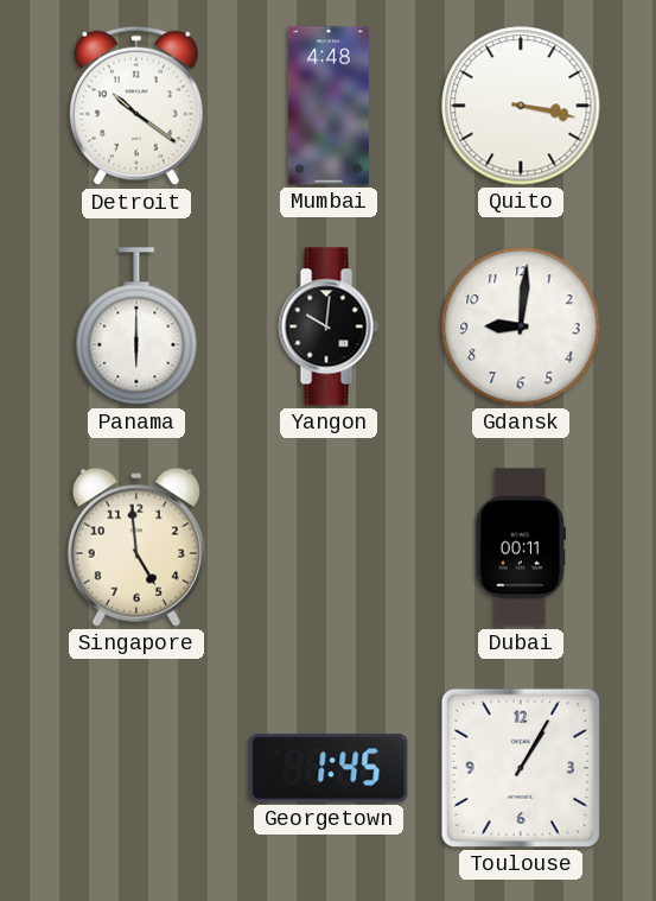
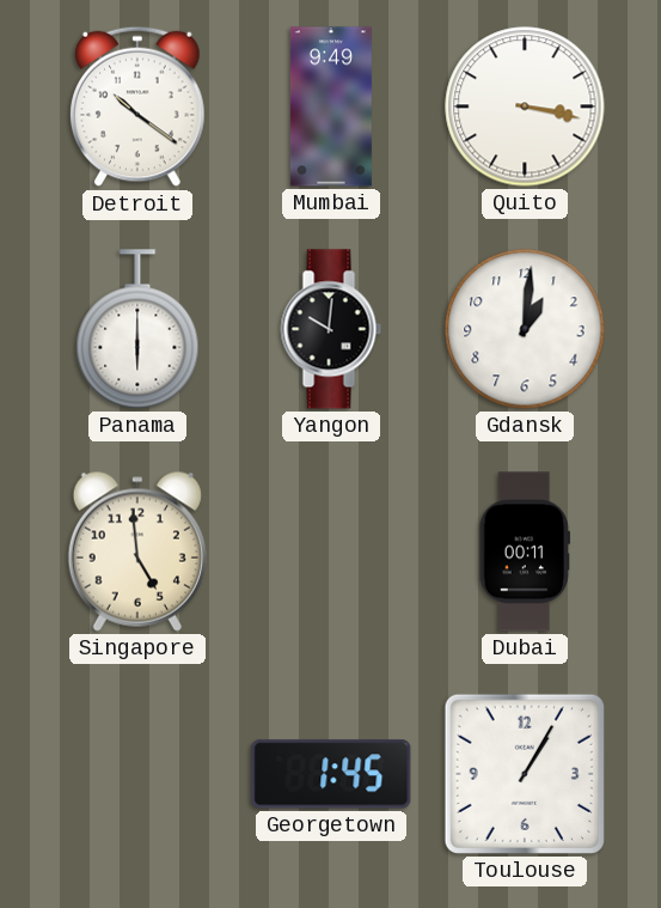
Mumbai: 4:48 -> 9:49 (331, 106)
Gdansk: 9:01 -> 1:01 (525, 329)
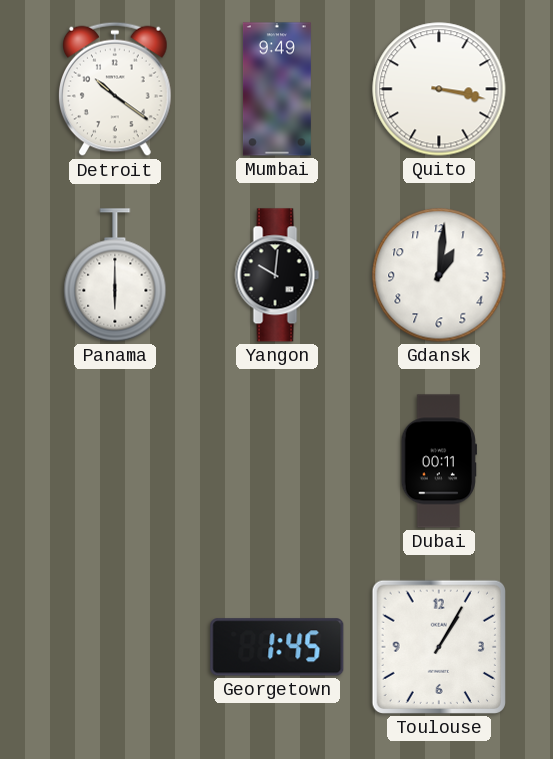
Singapore: 4:59 -> none (137, 551)
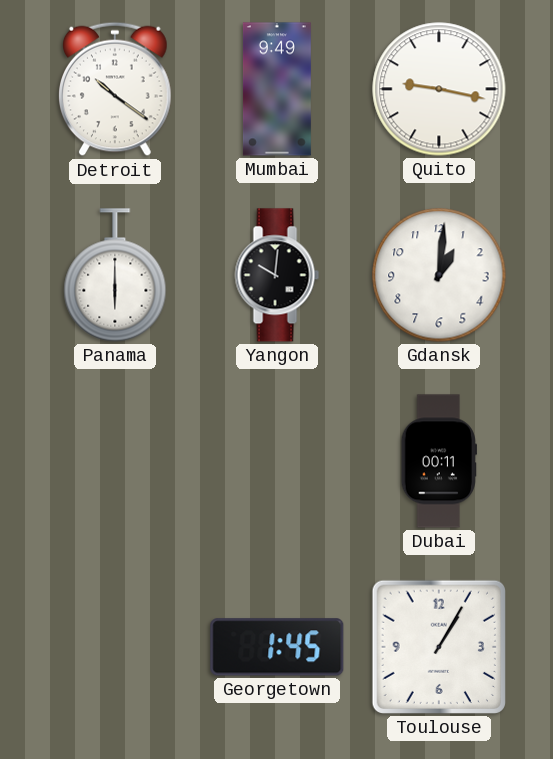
Quito: 3:17 -> 9:17 (439, 89)
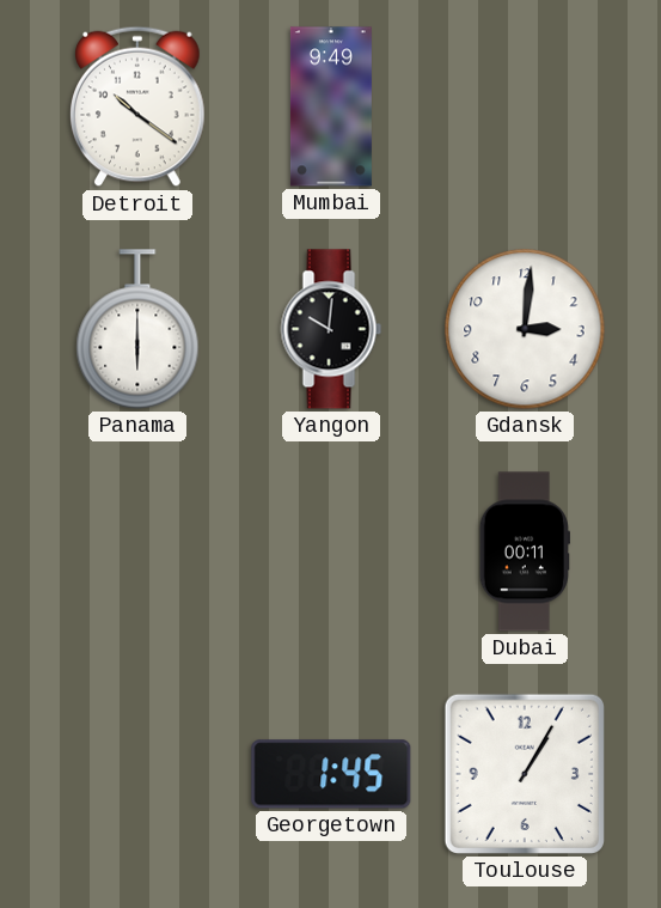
Quito: 9:17 -> none (439, 89)
Gdansk: 1:01 -> 3:01 (525, 329)
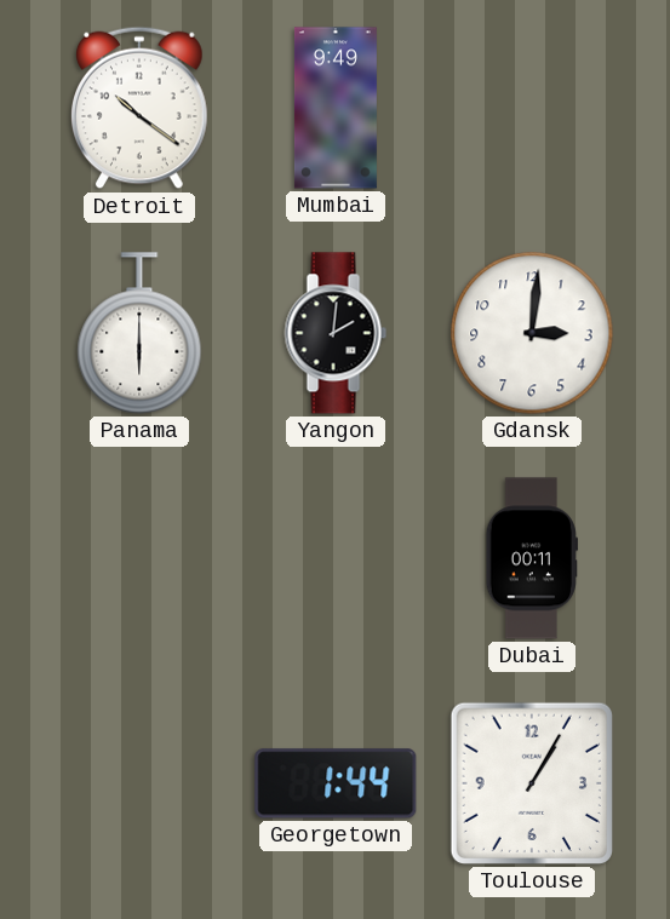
Yangon: 10:01 -> 2:01 (336, 333)
Georgetown: 1:45 -> 1:44 (336, 783)
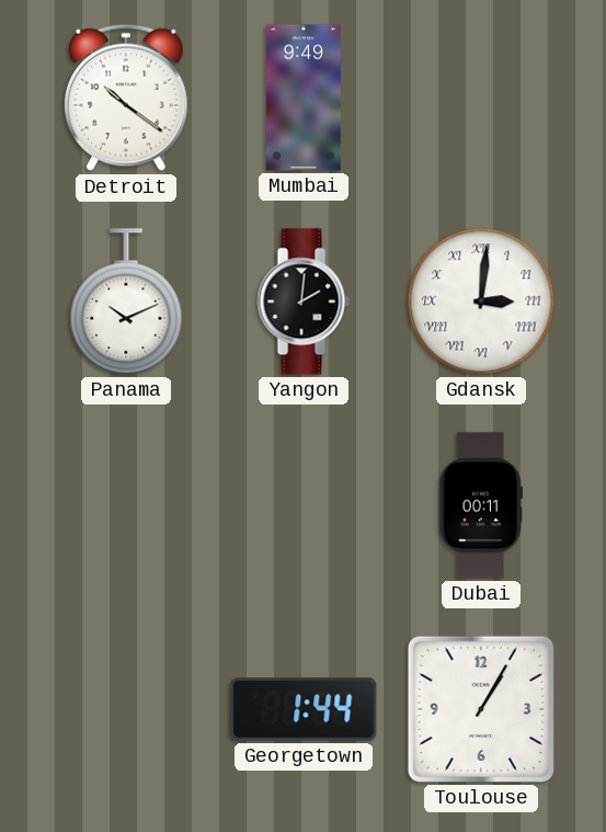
Panama: 6:00 -> 10:11 (126, 301)
Gdansk numerals: Arabic -> Roman (481, 301)
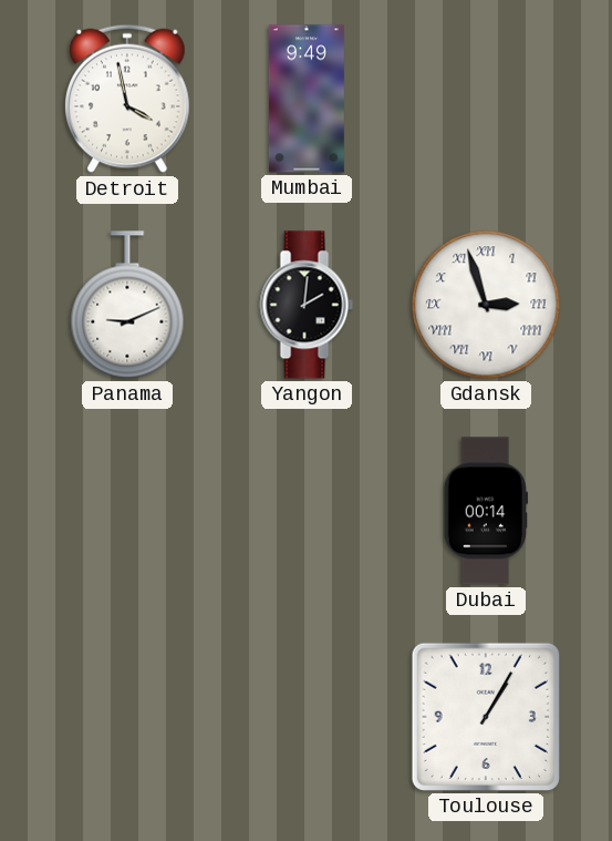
Detroit: 10:21 -> 3:58 (128, 99)
Panama: 10:11 -> 9:11 (127, 305)
Gdansk: 3:01 -> 2:57 (486, 305)
Dubai: 00:11 -> 00:14 (485, 511)
Georgetown: 1:44 -> none (304, 709)
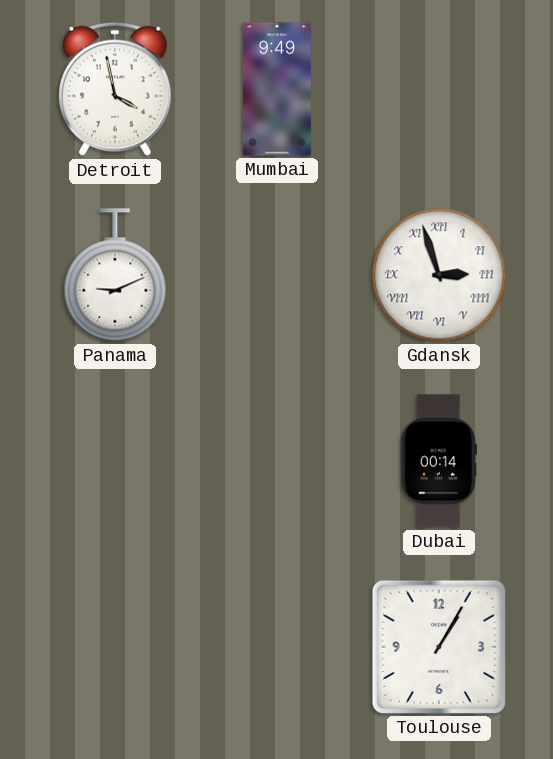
Yangon: 2:01 -> none (307, 305)
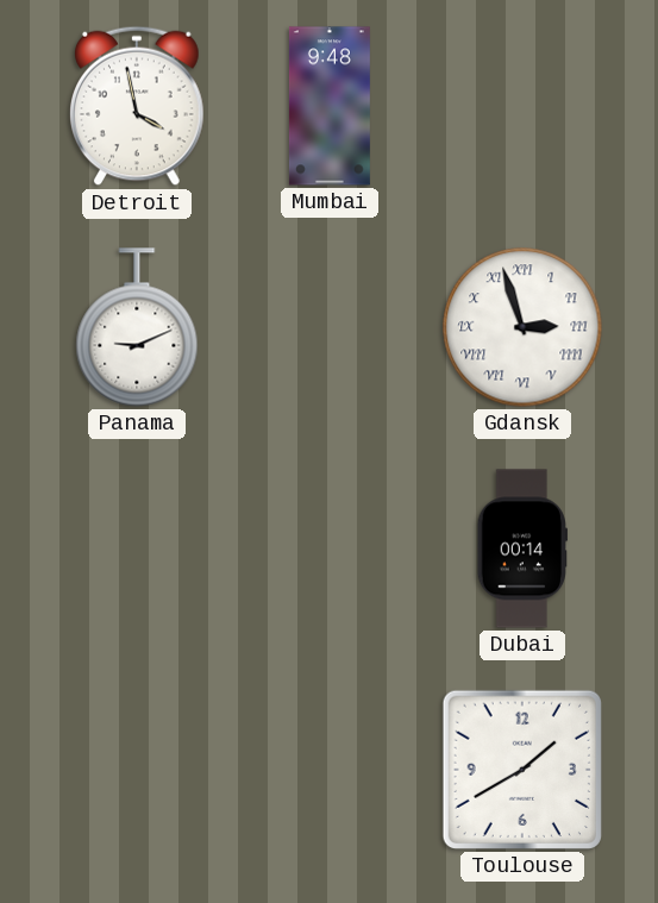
Mumbai: 9:49 -> 9:48 (330, 106)
Toulouse: 1:05 -> 1:40 (522, 770)
